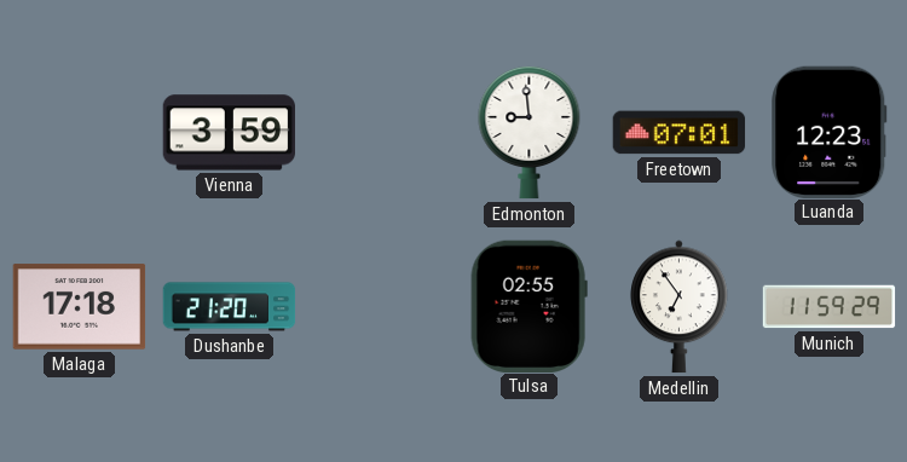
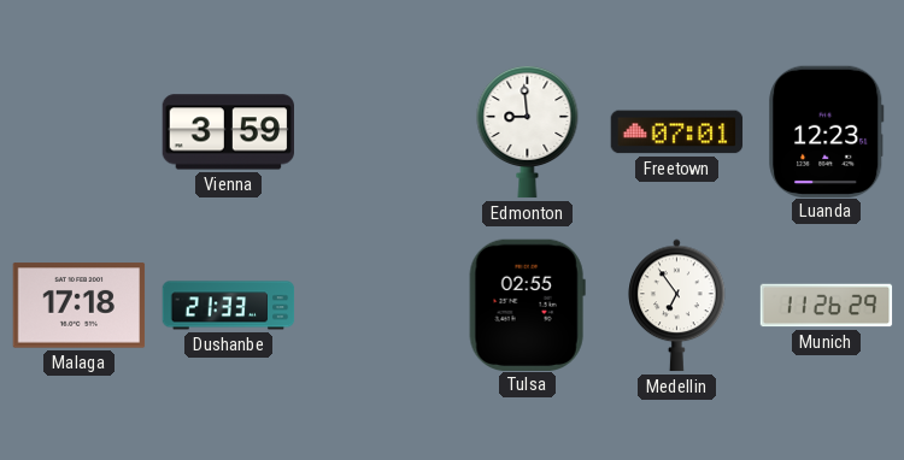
Dushanbe: 21:20 -> 21:33 (229, 306)
Munich: 11:59 -> 11:26 (827, 306)
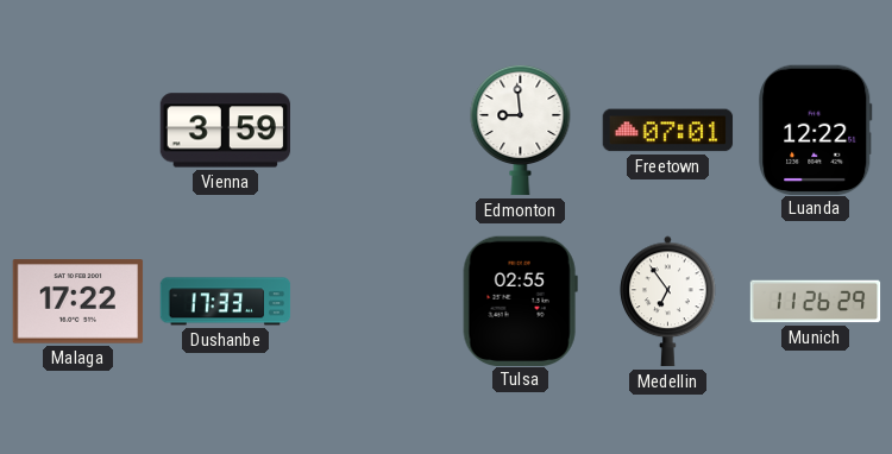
Luanda: 12:23 -> 12:22 (816, 130)
Malaga: 17:18 -> 17:22 (78, 302)
Dushanbe: 21:33 -> 17:33 (226, 302)
